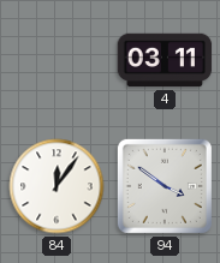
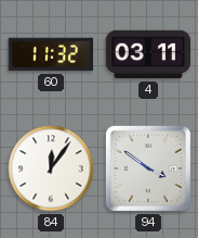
60: none -> 11:32 (51, 54)
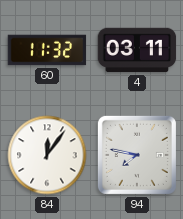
94: 3:51 -> 7:47 (137, 155)
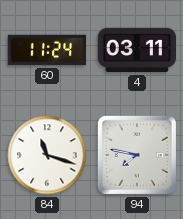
60: 11:32 -> 11:24 (47, 50)
84: 12:06 -> 11:18 (47, 155)
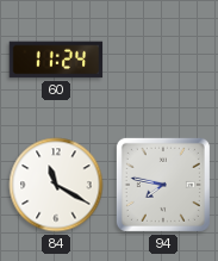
4: 03:11 -> none (137, 50)
84: 11:18 -> 11:20 (56, 185)
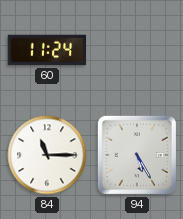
84: 11:20 -> 11:15 (47, 155)
94: 7:47 -> 5:25 (137, 155)
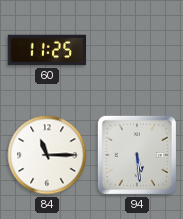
60: 11:24 -> 11:25 (47, 50)
94: 5:25 -> 5:29 (137, 155)
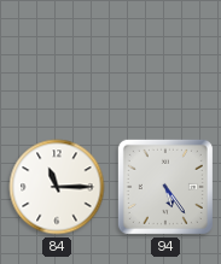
60: 11:25 -> none (47, 50)
94: 5:29 -> 5:24 (165, 187)
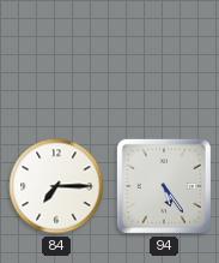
84: 11:15 -> 7:15 (56, 186)
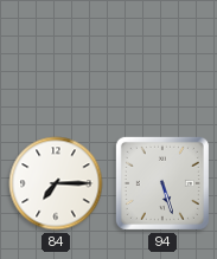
94: 5:24 -> 5:27 (162, 183)
